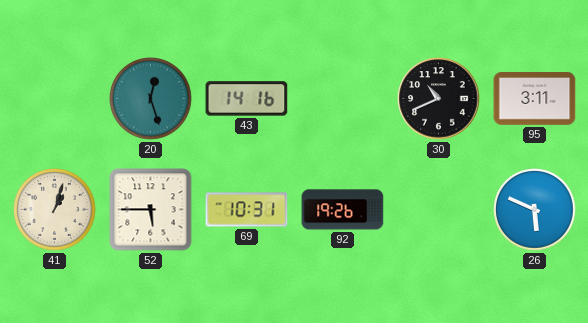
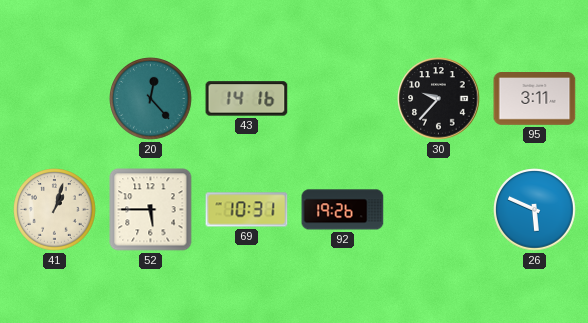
20: 12:27 -> 12:23 (151, 99)
30: 10:41 -> 9:37 (439, 99)
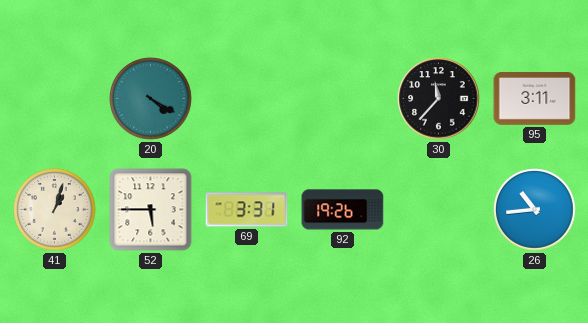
20: 12:23 -> 4:20 (151, 99)
43: 14:16 -> none (247, 99)
30: 9:37 -> 11:37 (439, 99)
69: 10:31 -> 3:31 (247, 210)
26: 5:49 -> 10:44 (535, 210)
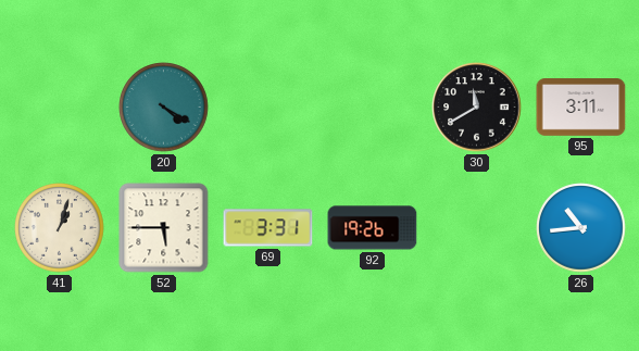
30: 11:37 -> 11:40 (477, 108)
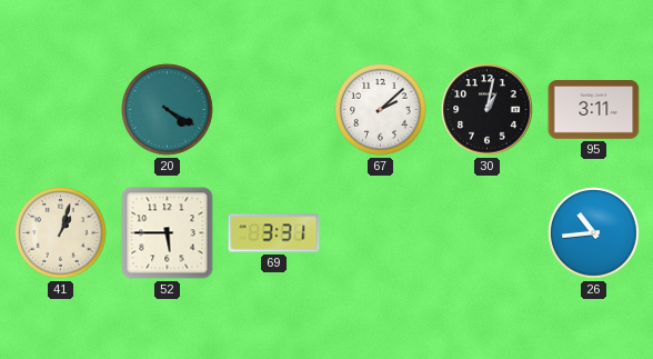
67: none -> 2:08 (381, 110)
30: 11:40 -> 1:02 (488, 110)
92: 19:26 -> none (373, 228)
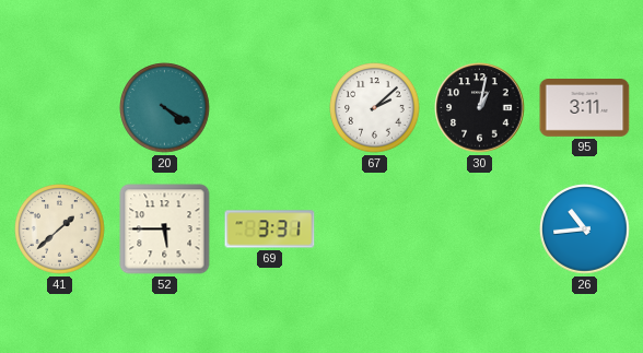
41: 1:03 -> 1:38 (60, 230)
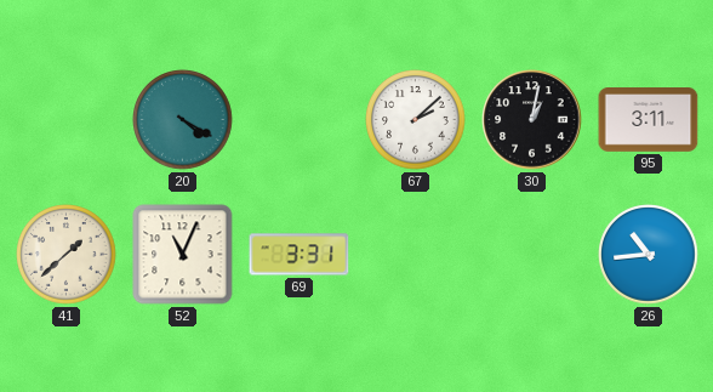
52: 5:45 -> 11:04 (183, 255)
